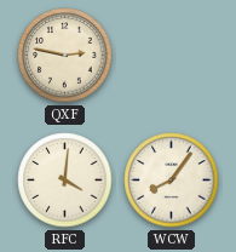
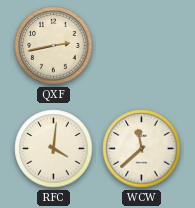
QXF: 2:47 -> 2:43 (54, 46)
WCW: 8:06 -> 11:38 (142, 149)
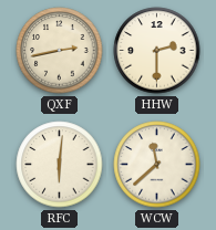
HHW: none -> 2:30 (157, 51)
RFC: 4:01 -> 6:01 (60, 165)
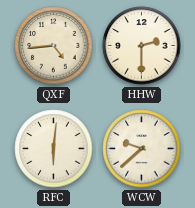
QXF: 2:43 -> 4:44 (54, 46)
WCW: 11:38 -> 9:38 (142, 149)
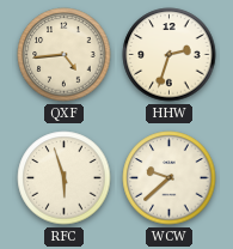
HHW: 2:30 -> 2:33 (170, 55)
RFC: 6:01 -> 5:57 (65, 178)
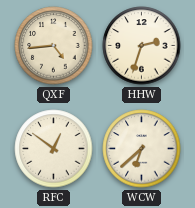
RFC: 5:57 -> 12:51 (54, 149)
WCW: 9:38 -> 6:38 (142, 149)
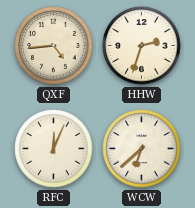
RFC: 12:51 -> 12:04 (54, 149)
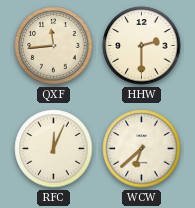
QXF: 4:44 -> 11:44 (54, 46)
HHW: 2:33 -> 2:30 (142, 46)
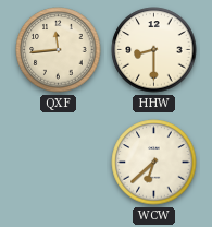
HHW: 2:30 -> 8:30 (154, 50)
RFC: 12:04 -> none (54, 149)
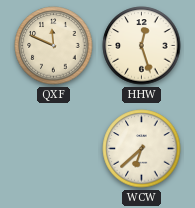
QXF: 11:44 -> 11:49 (54, 46)
HHW: 8:30 -> 12:27 (142, 46)
